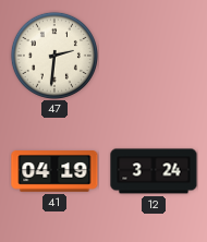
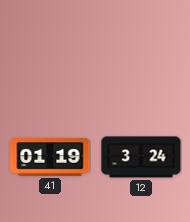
47: 2:31 -> none (54, 56)
41: 04:19 -> 01:19 (50, 157)
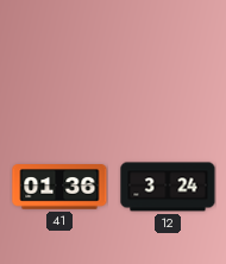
41: 01:19 -> 01:36 (59, 187)
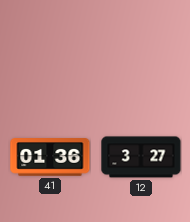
12: 3:24 -> 3:27 (141, 157)
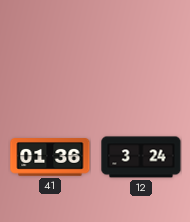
12: 3:27 -> 3:24 (141, 157)
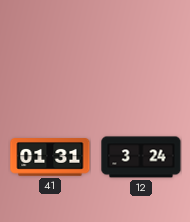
41: 01:36 -> 01:31 (50, 157)
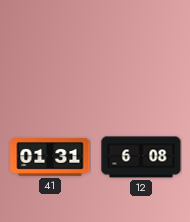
12: 3:24 -> 6:08 (141, 157)
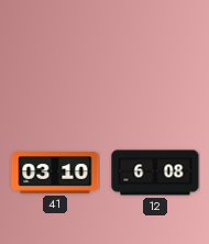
41: 01:31 -> 03:10 (55, 173)
